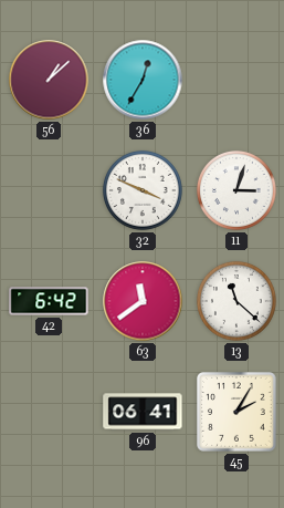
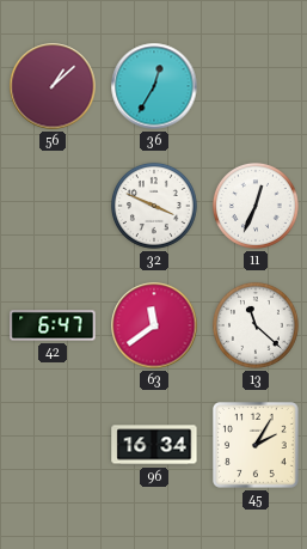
11: 3:03 -> 12:34 (256, 206)
42: 6:42 -> 6:47 (53, 325)
96: 06:41 -> 16:34 (154, 445)
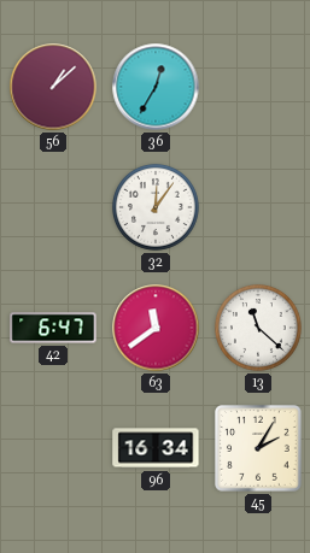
32: 3:49 -> 12:06 (156, 207)
11: 12:34 -> none (256, 206)
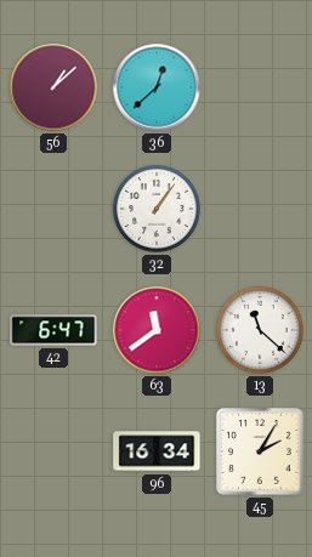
36: 12:35 -> 12:38 (157, 87)
32: 12:06 -> 1:06 (157, 209)
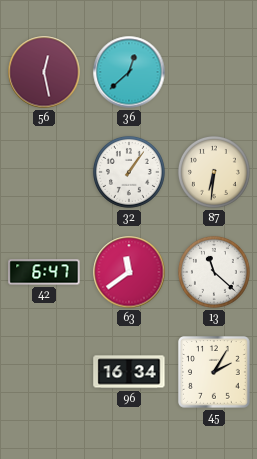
56: 1:08 -> 12:28 (44, 72)
87: none -> 6:31 (214, 172)
